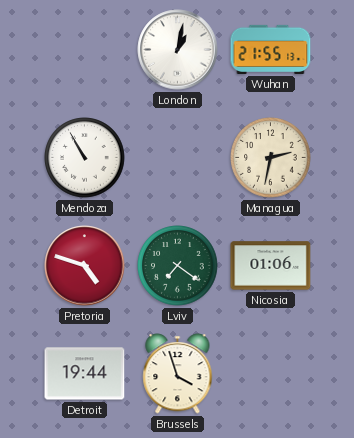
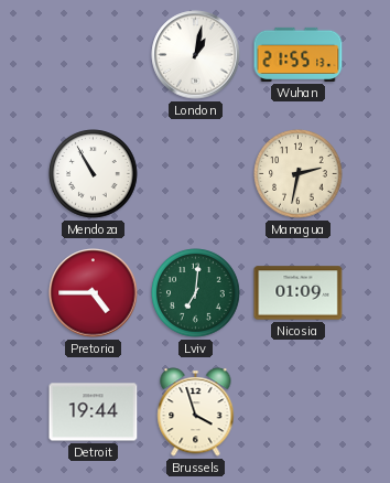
Pretoria: 4:48 -> 4:45 (94, 293)
Lviv: 7:21 -> 7:01 (196, 293)
Nicosia: 01:06 -> 01:09 (299, 293)
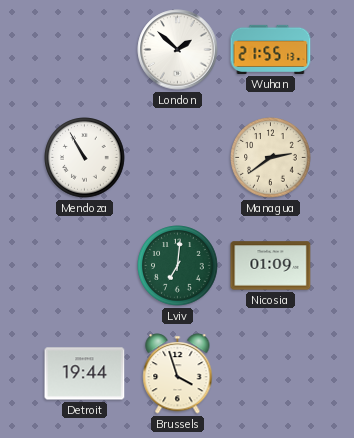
London: 1:02 -> 1:52 (178, 50)
Managua: 2:32 -> 2:39 (271, 158)
Pretoria: 4:45 -> none (94, 293)
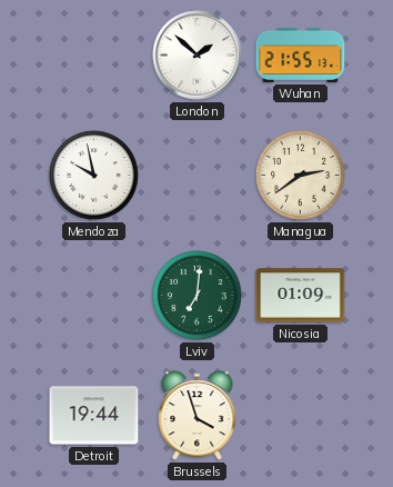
Mendoza: 10:55 -> 9:58 (94, 176)
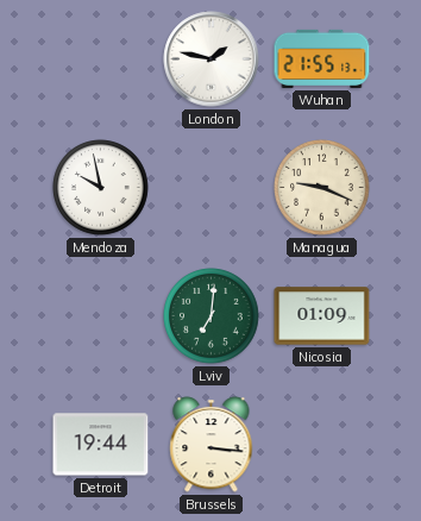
London: 1:52 -> 1:47 (212, 59)
Managua: 2:39 -> 9:19 (322, 188)
Brussels: 3:57 -> 3:16 (212, 445)
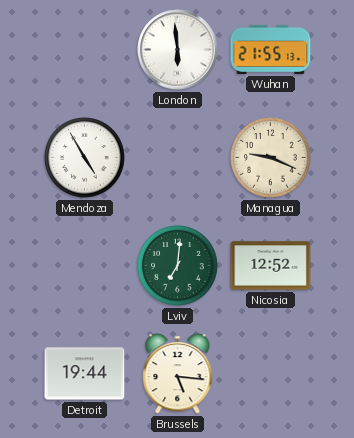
London: 1:47 -> 5:59 (178, 50)
Mendoza: 9:58 -> 4:55 (85, 158)
Nicosia: 01:09 -> 12:52 (271, 266)
Brussels: 3:16 -> 5:16 (178, 374)
